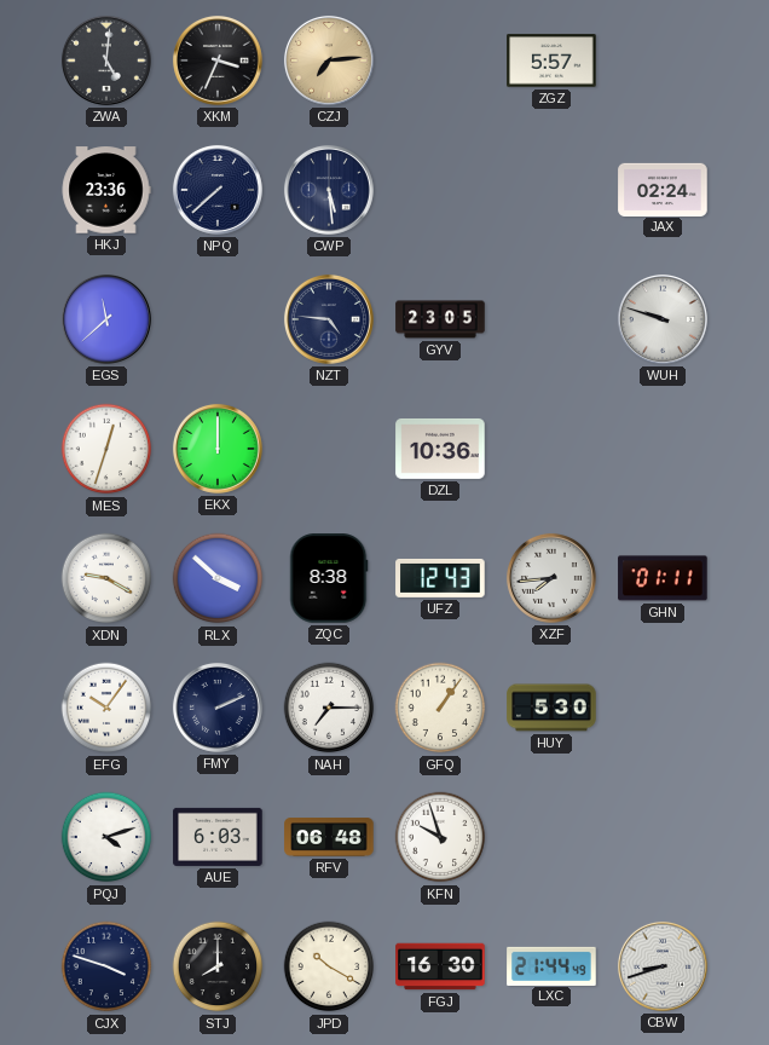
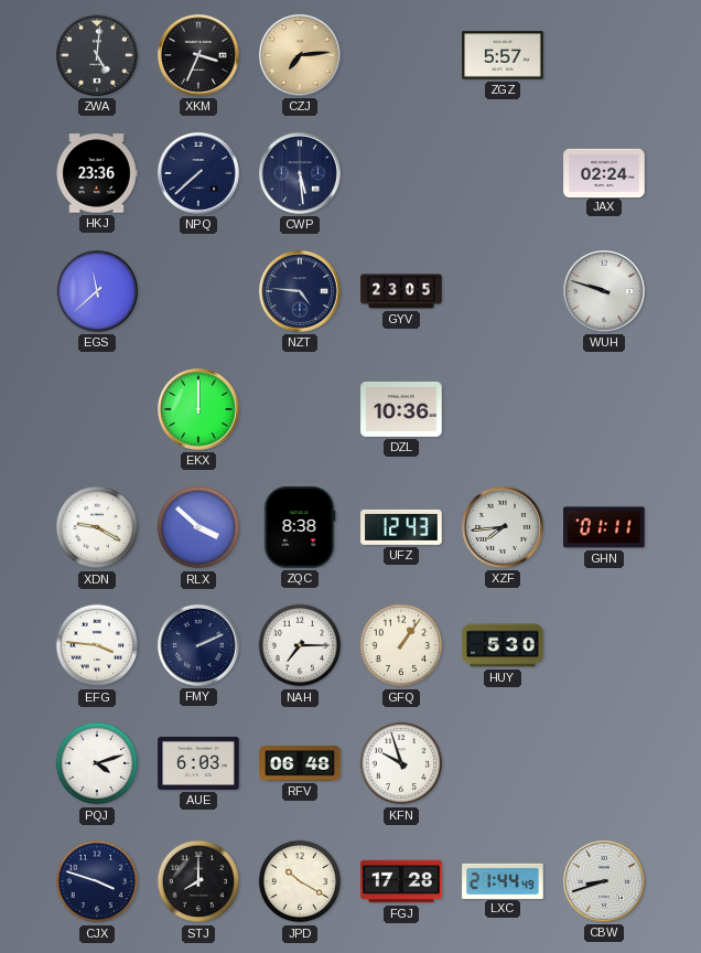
MES: 12:33 -> none (106, 449)
EFG: 10:06 -> 3:46 (97, 645)
FGJ: 16:30 -> 17:28 (401, 881)
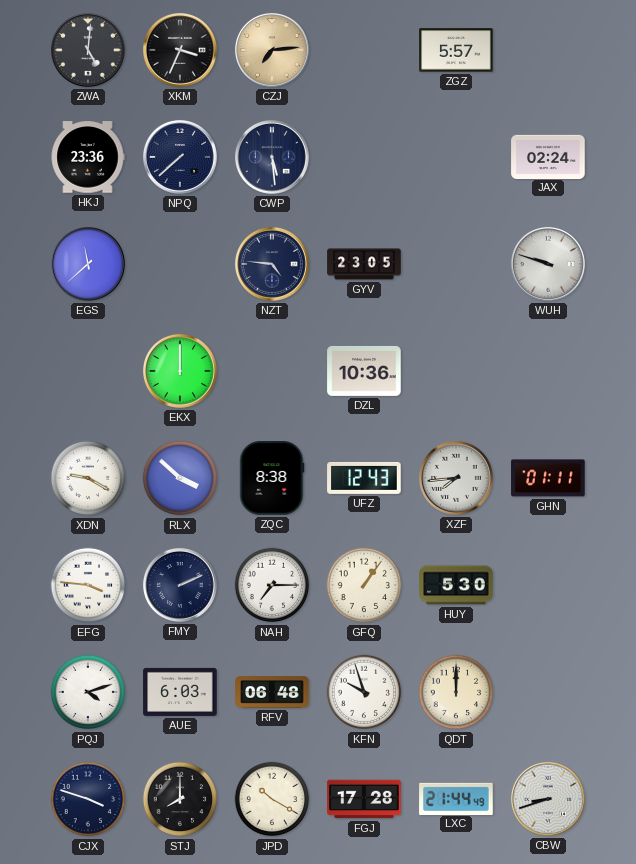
QDT: none -> 12:00 (456, 692)
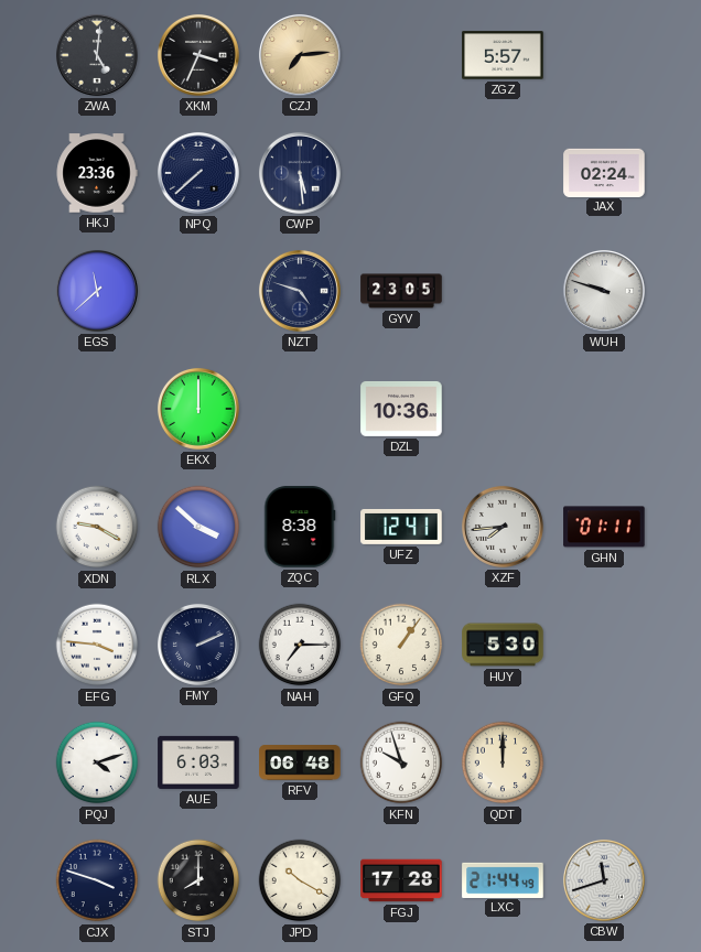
NZT: 4:46 -> 4:48 (300, 291)
UFZ: 12:43 -> 12:41 (401, 527)
CBW: 8:42 -> 11:42 (604, 880)
